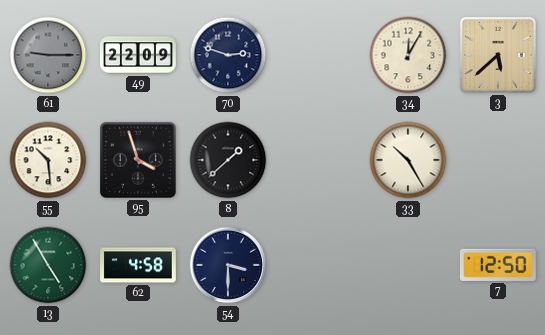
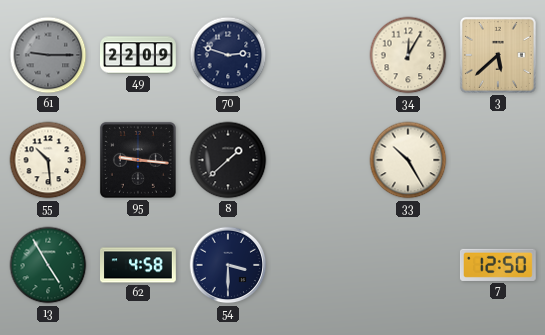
95: 3:57 -> 9:16 (138, 160)
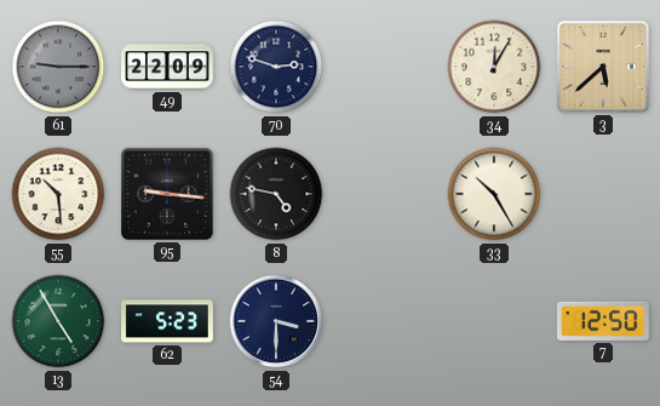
8: 1:38 -> 4:47 (276, 194)
62: 4:58 -> 5:23 (168, 321)
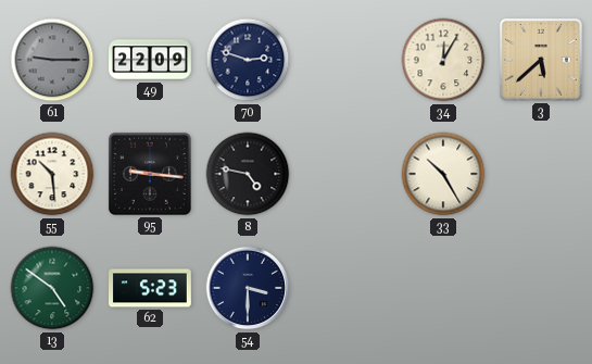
13: 4:55 -> 4:51 (52, 288)
7: 12:50 -> none (603, 321)
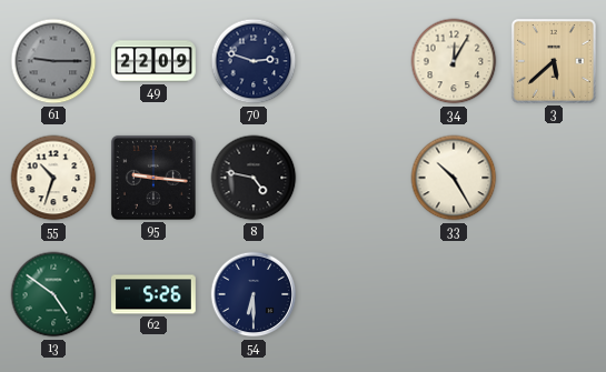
55: 10:29 -> 10:33 (53, 178)
62: 5:23 -> 5:26 (155, 294)
54: 3:30 -> 6:30 (254, 294)
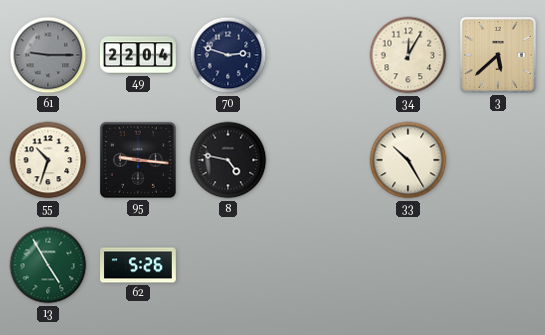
49: 22:09 -> 22:04 (139, 55)
13: 4:51 -> 4:55 (48, 265)
54: 6:30 -> none (254, 294)
